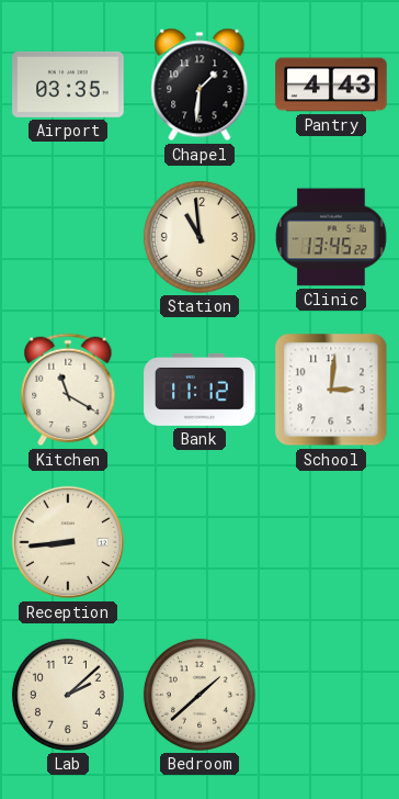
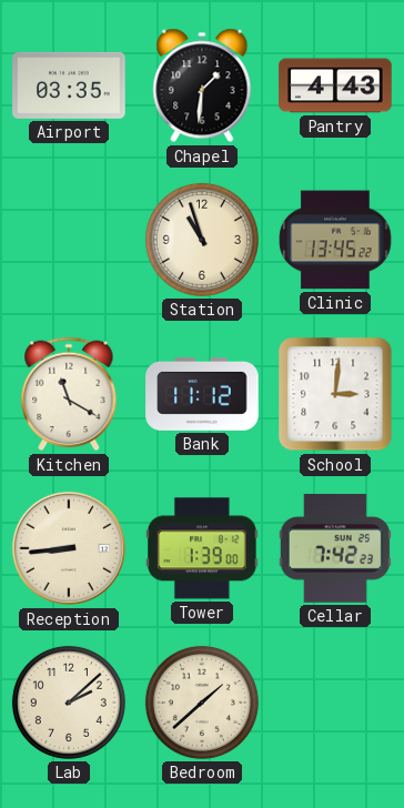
Station: 10:59 -> 10:57 (202, 240)
Tower: none -> 1:39 (202, 548)
Cellar: none -> 7:42 (335, 549)
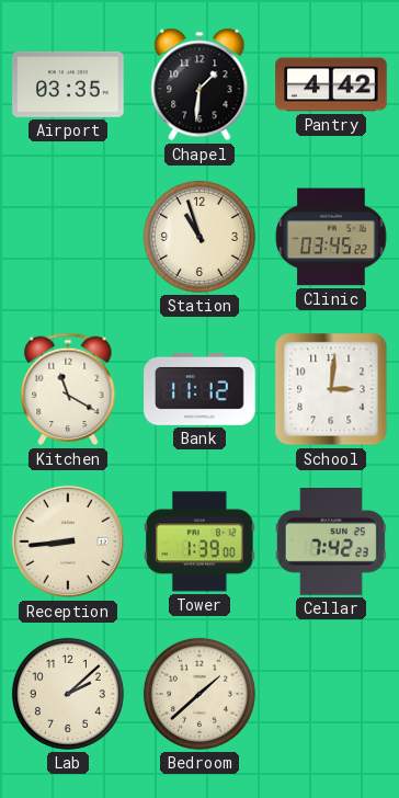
Pantry: 4:43 -> 4:42 (331, 84)
Clinic: 13:45 -> 03:45 (331, 237)
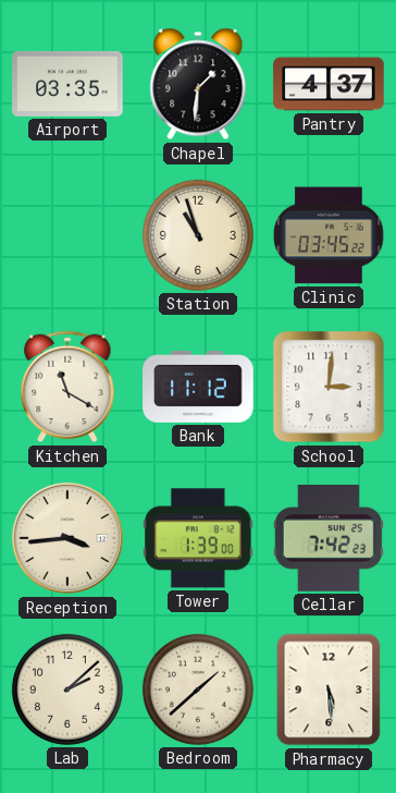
Pantry: 4:42 -> 4:37 (329, 84)
Reception: 8:44 -> 3:44 (67, 538)
Pharmacy: none -> 5:29 (329, 690)
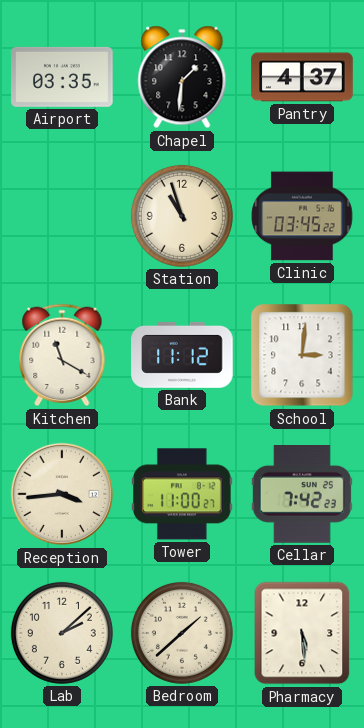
Tower: 1:39 -> 11:00 (182, 494)
